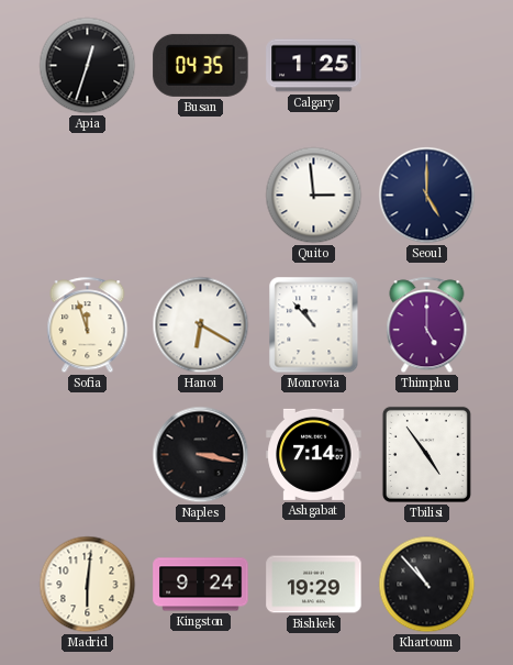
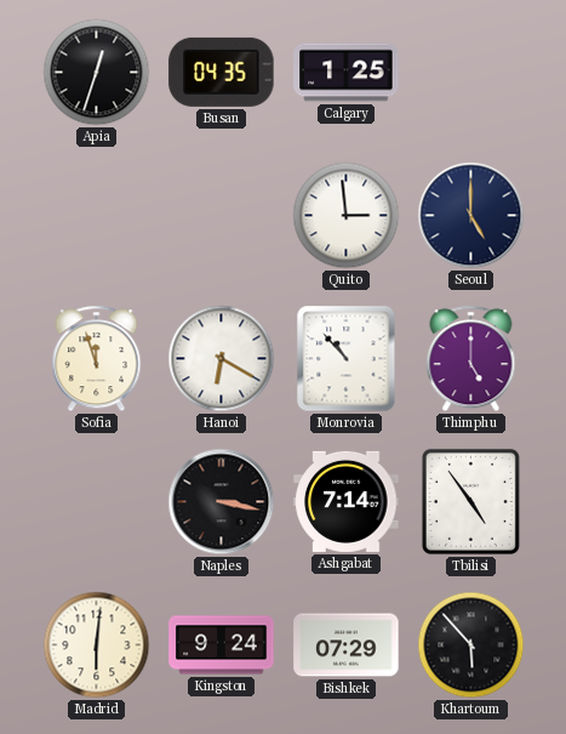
Bishkek: 19:29 -> 07:29 (347, 645)
Khartoum: 10:53 -> 5:53 (471, 645)
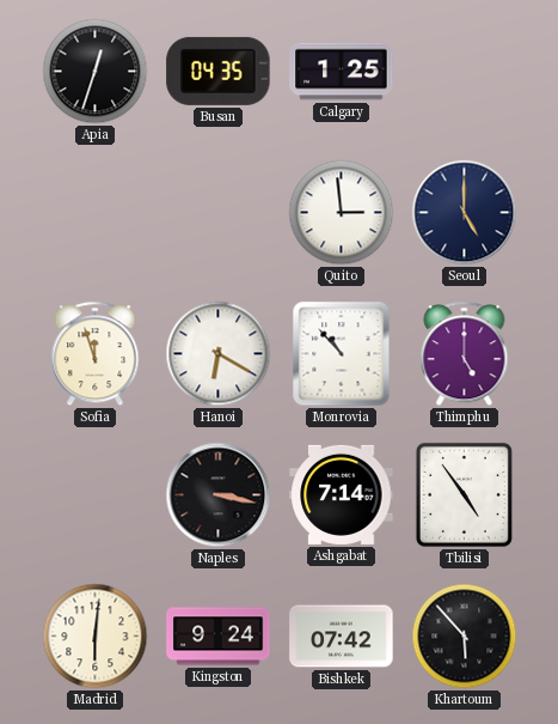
Bishkek: 07:29 -> 07:42 (342, 637)
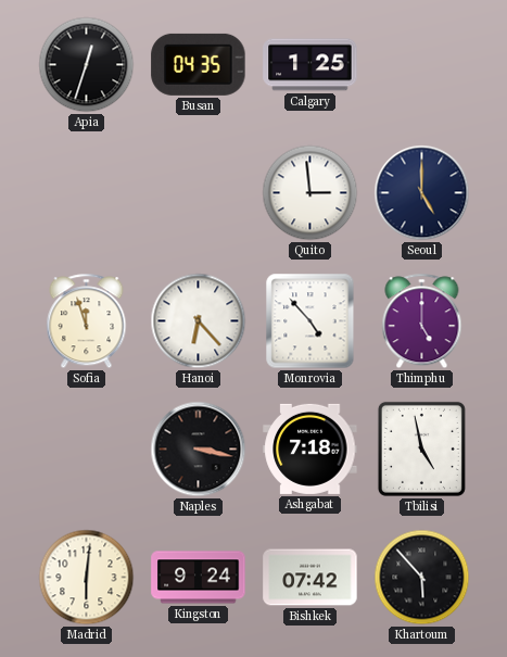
Hanoi: 6:20 -> 6:23 (199, 321)
Monrovia: 10:53 -> 4:53 (310, 321)
Ashgabat: 7:14 -> 7:18 (310, 448)
Tbilisi: 4:54 -> 4:58 (421, 448)
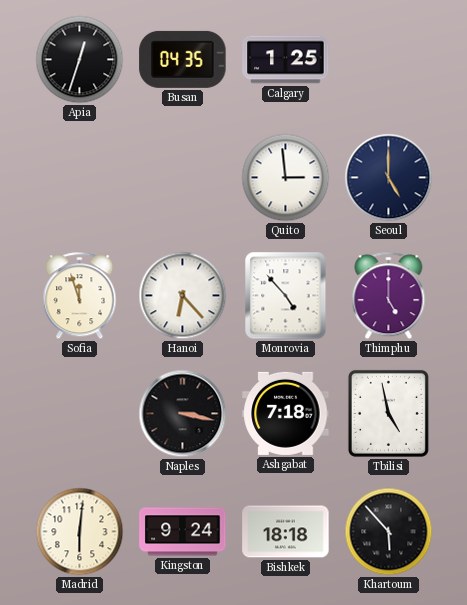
Bishkek: 07:42 -> 18:18 (286, 532)
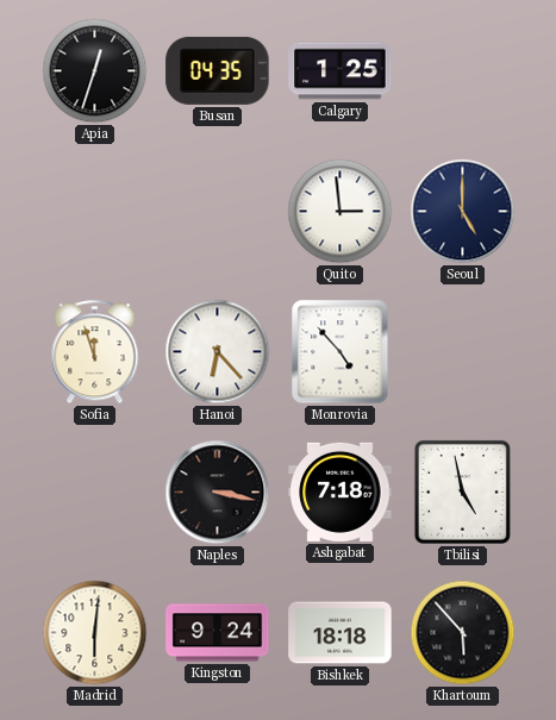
Thimphu: 5:00 -> none (389, 296)
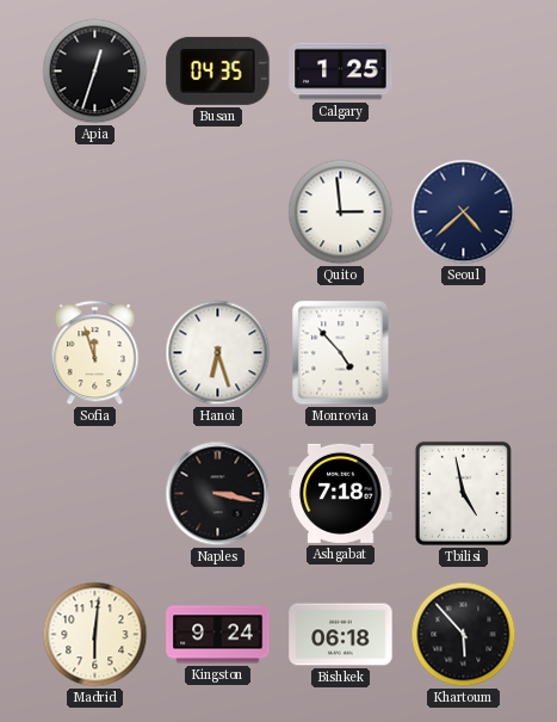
Seoul: 5:00 -> 4:38 (464, 212)
Hanoi: 6:23 -> 6:27 (218, 353)
Bishkek: 18:18 -> 06:18 (341, 635)
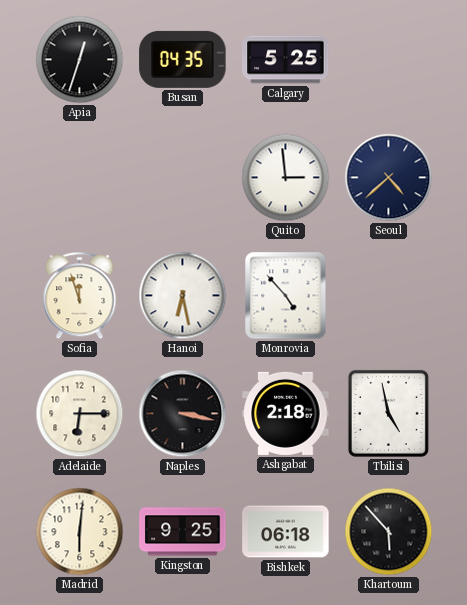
Calgary: 1:25 -> 5:25 (286, 60)
Hanoi: 6:27 -> 6:28 (183, 296)
Adelaide: none -> 6:15 (80, 414)
Ashgabat: 7:18 -> 2:18 (286, 413)
Kingston: 9:24 -> 9:25 (183, 532)
